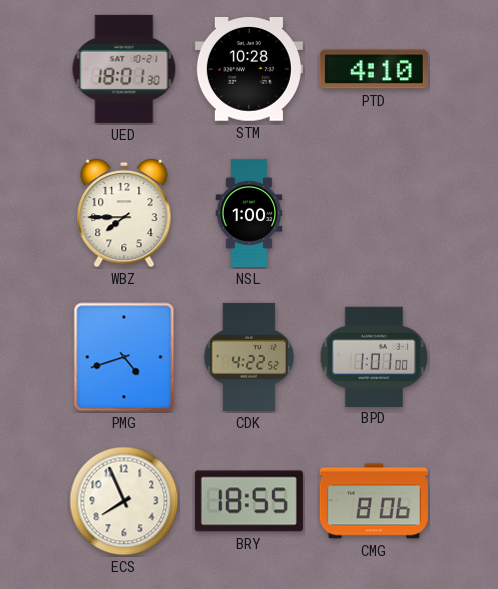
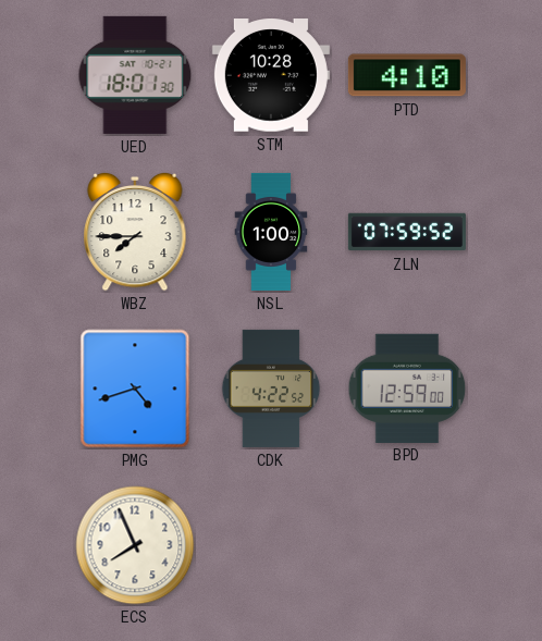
ZLN: none -> 07:59 (407, 232)
BPD: 1:01 -> 12:59 (407, 387)
BRY: 18:55 -> none (249, 501)
CMG: 8:06 -> none (374, 501)
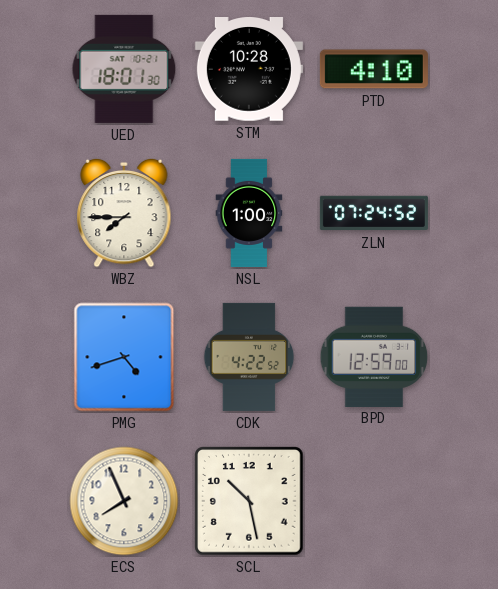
ZLN: 07:59 -> 07:24 (374, 213)
SCL: none -> 10:28 (249, 501)
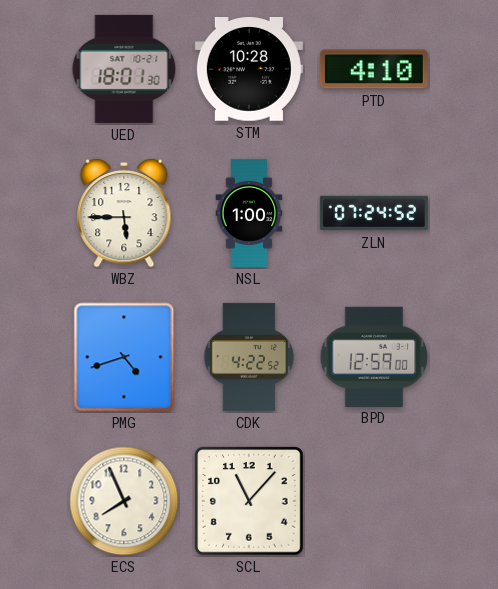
WBZ: 7:45 -> 5:45 (124, 213)
SCL: 10:28 -> 11:07 (249, 501)
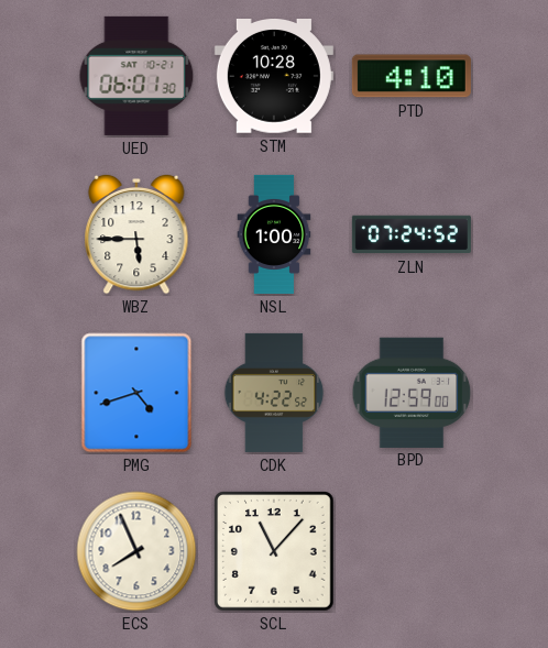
UED: 18:01 -> 06:01 (136, 76)
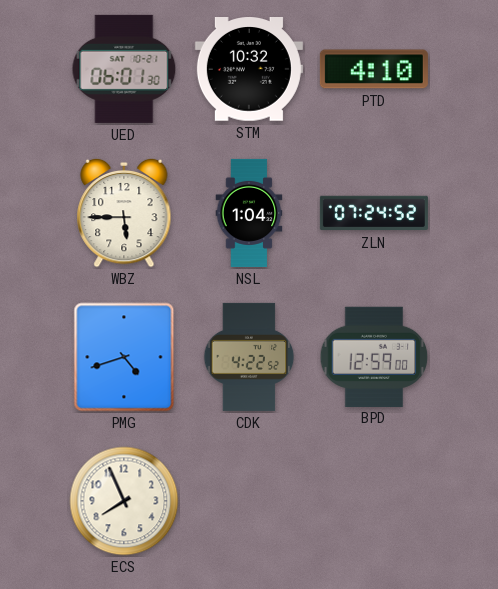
STM: 10:28 -> 10:32 (249, 70)
NSL: 1:00 -> 1:04 (249, 213)
SCL: 11:07 -> none (274, 551)
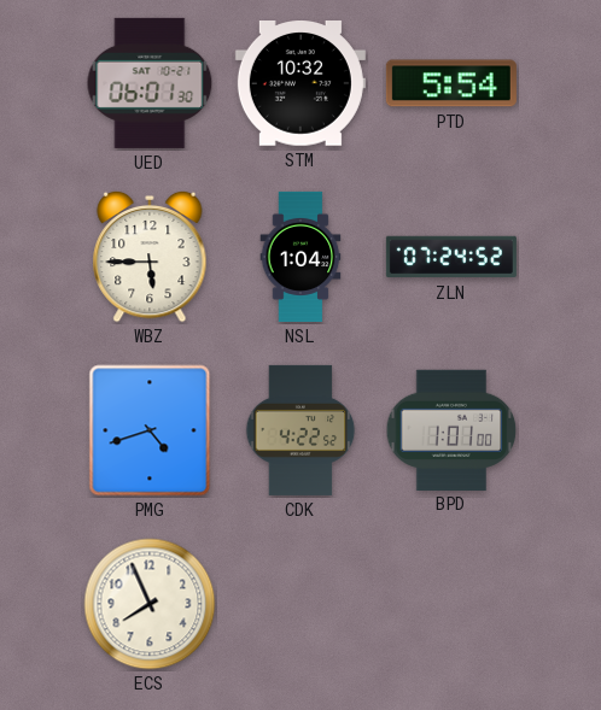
PTD: 4:10 -> 5:54 (451, 83)
BPD: 12:59 -> 1:01 (451, 429)
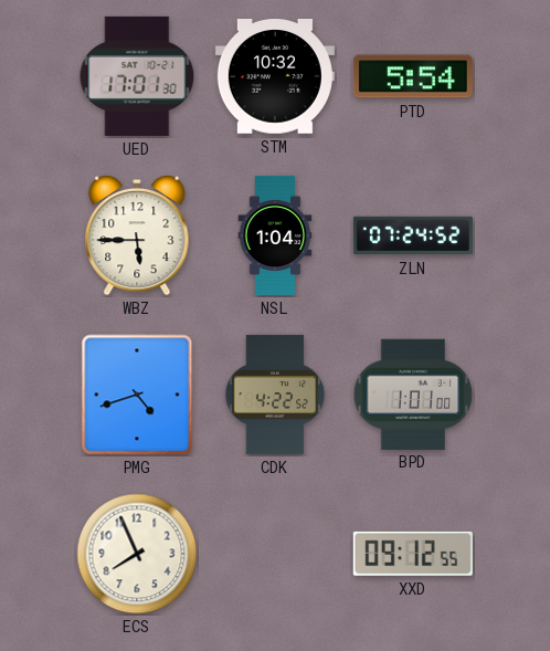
UED: 06:01 -> 17:01 (137, 76)
XXD: none -> 09:12 (413, 554)
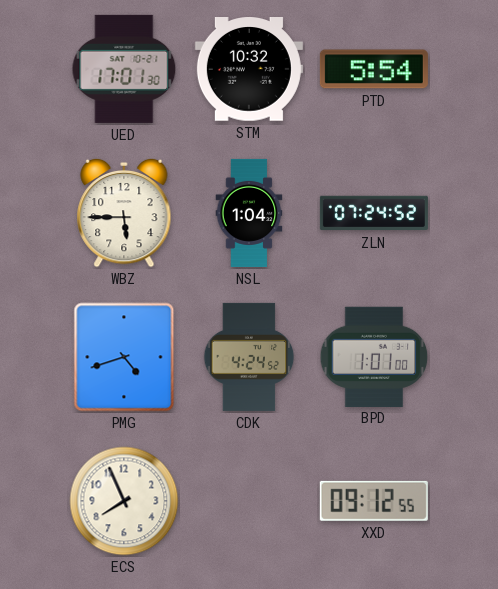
CDK: 4:22 -> 4:24 (249, 357)
